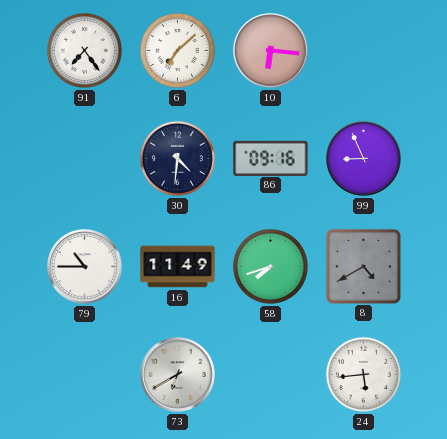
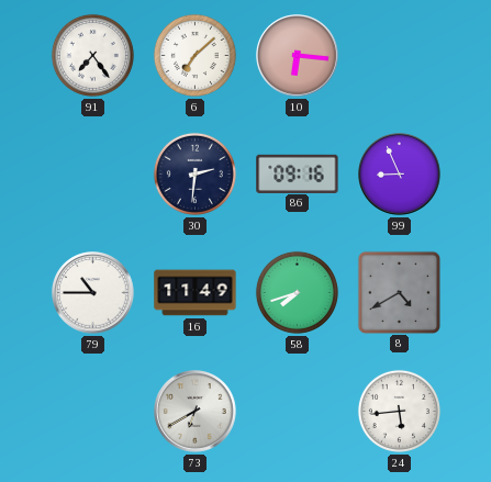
30: 4:31 -> 2:31 (194, 173)
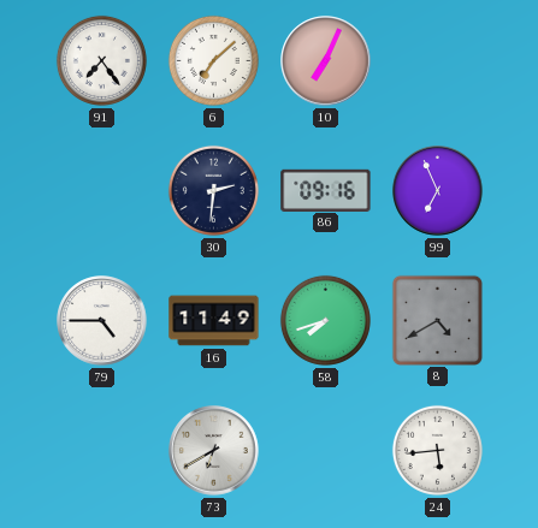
10: 6:16 -> 7:04 (326, 61)
99: 8:56 -> 6:56 (438, 191)
79: 10:45 -> 4:45 (102, 321)
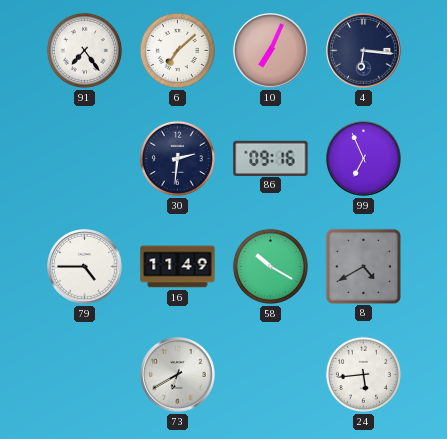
4: none -> 6:16 (364, 51)
58: 7:42 -> 10:20 (270, 266)
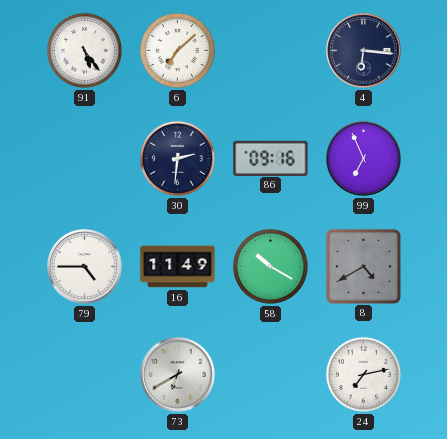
91: 7:24 -> 5:24 (84, 50)
10: 7:04 -> none (271, 51)
24: 5:44 -> 7:13 (363, 374)
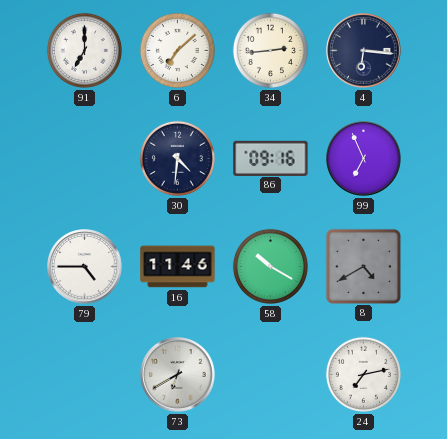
91: 5:24 -> 7:00 (84, 50)
34: none -> 2:44 (270, 50)
30: 2:31 -> 4:31 (177, 158)
16: 11:49 -> 11:46 (178, 267)
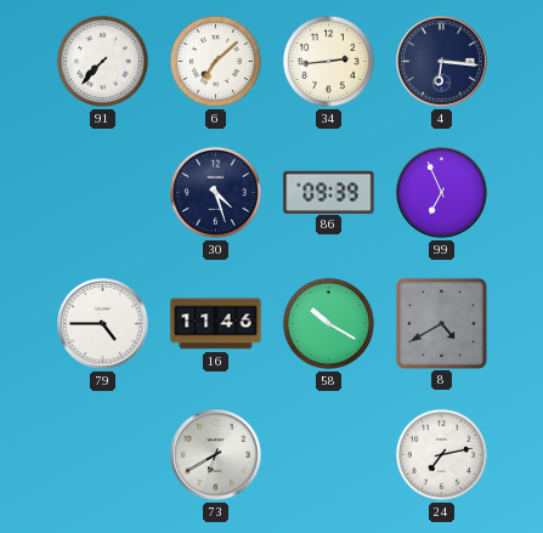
91: 7:00 -> 7:37 (102, 61)
30: 4:31 -> 4:27 (215, 192)
86: 09:16 -> 09:39 (329, 192)
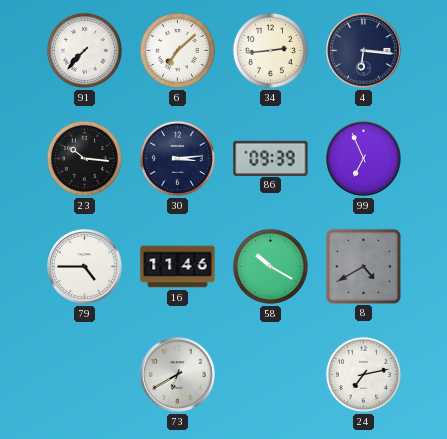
23: none -> 10:16 (84, 158)
30: 4:27 -> 3:14 (177, 158)
